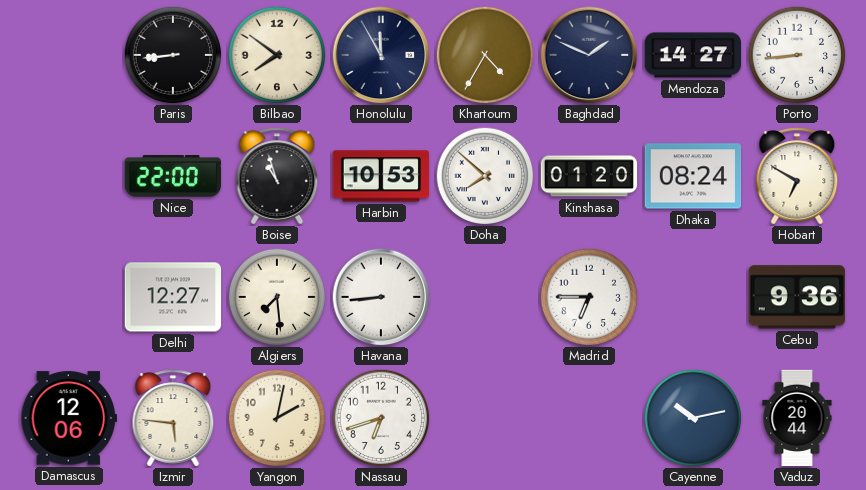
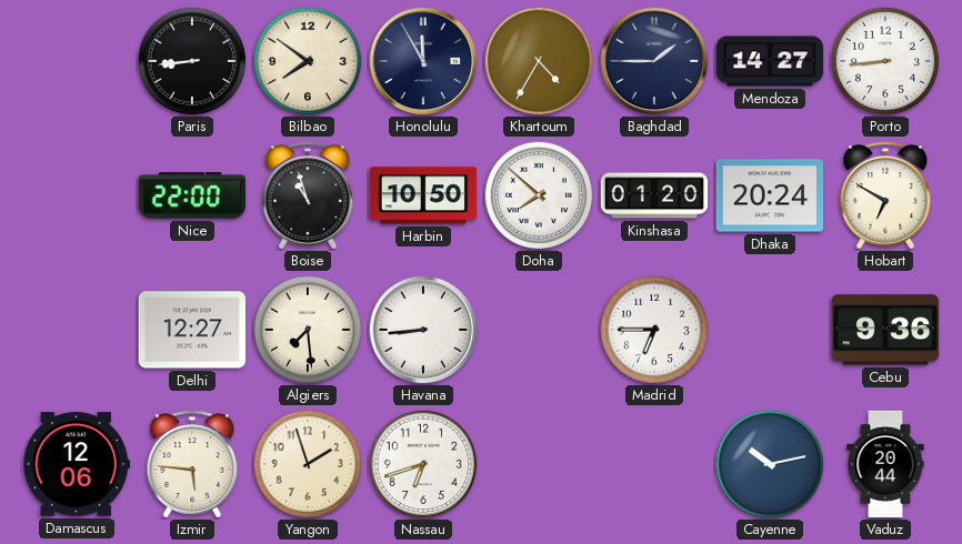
Baghdad: 1:49 -> 1:45 (654, 61)
Harbin: 10:53 -> 10:50 (422, 195)
Dhaka: 08:24 -> 20:24 (770, 195)
Yangon: 2:02 -> 1:57 (308, 464)
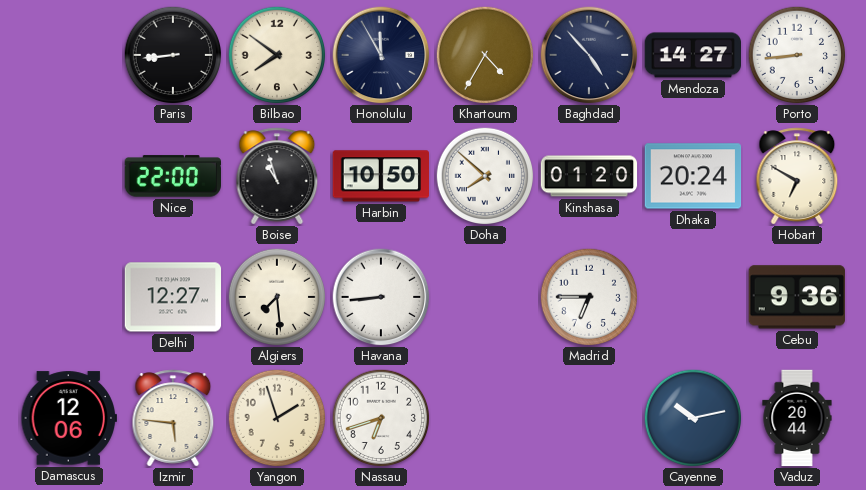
Baghdad: 1:45 -> 4:53 (589, 55)
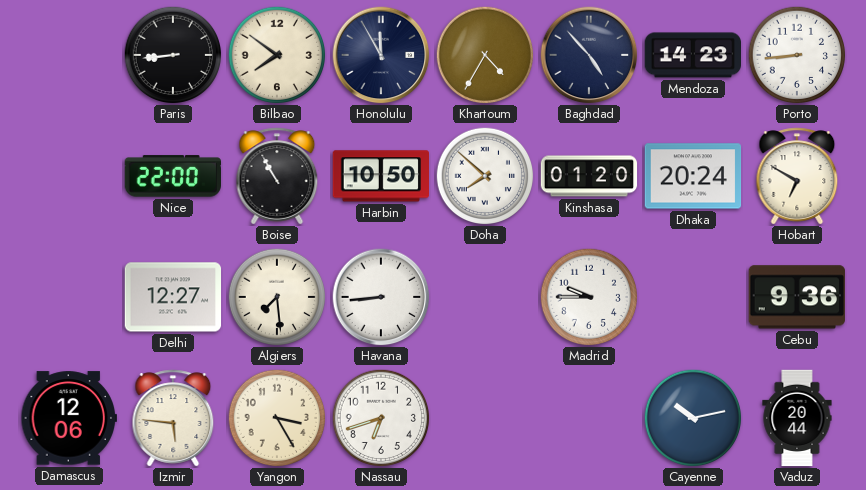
Mendoza: 14:27 -> 14:23 (693, 55)
Boise: 10:57 -> 10:55 (277, 176)
Madrid: 6:45 -> 9:45 (589, 297)
Yangon: 1:57 -> 3:25 (277, 418)
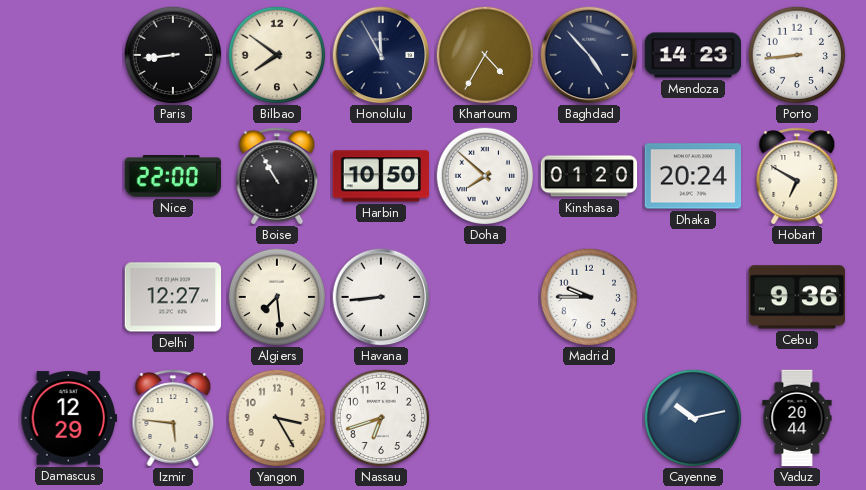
Damascus: 12:06 -> 12:29 (68, 418)
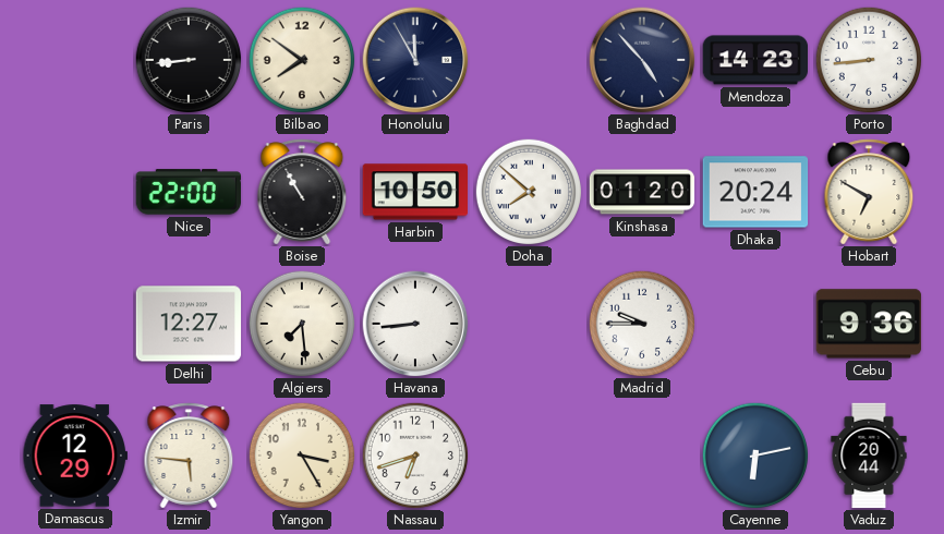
Khartoum: 4:35 -> none (485, 55)
Cayenne: 10:13 -> 6:13 (755, 456)
